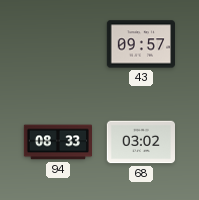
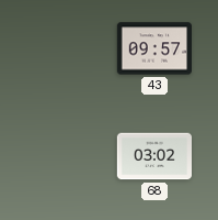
94: 08:33 -> none (57, 142)
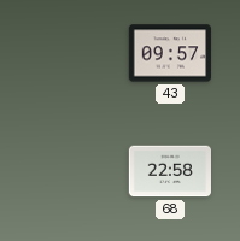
68: 03:02 -> 22:58 (169, 171)
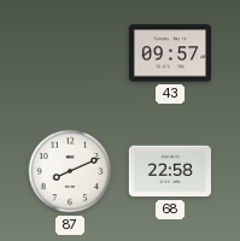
87: none -> 8:11 (70, 171)
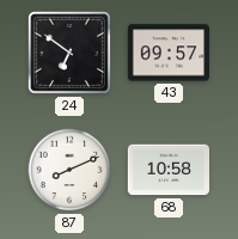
24: none -> 6:51 (69, 53)
68: 22:58 -> 10:58 (167, 170)
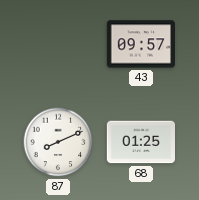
24: 6:51 -> none (69, 53)
68: 10:58 -> 01:25 (140, 142)
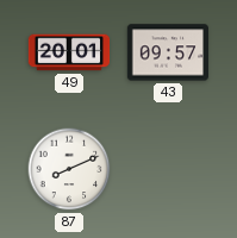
49: none -> 20:01 (69, 52)
68: 01:25 -> none (140, 142)
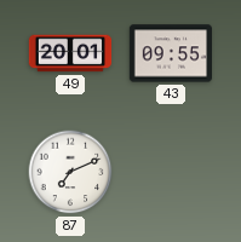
43: 09:57 -> 09:55 (170, 53)
87: 8:11 -> 7:11 (70, 172)
